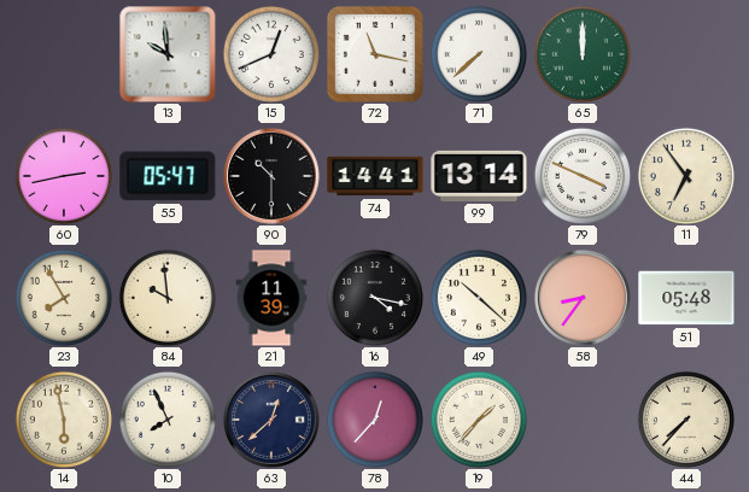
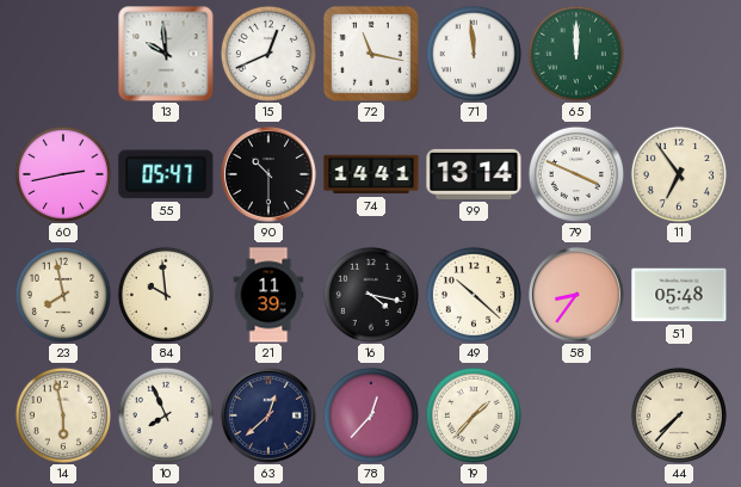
71: 7:38 -> 11:59 (474, 54)
23: 7:55 -> 7:58 (63, 295)
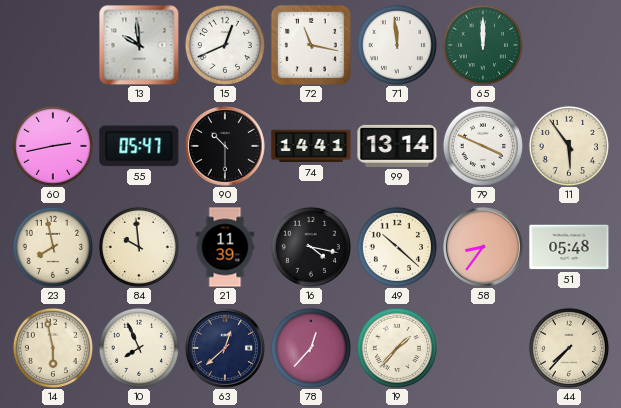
11: 6:54 -> 5:54 (569, 146)
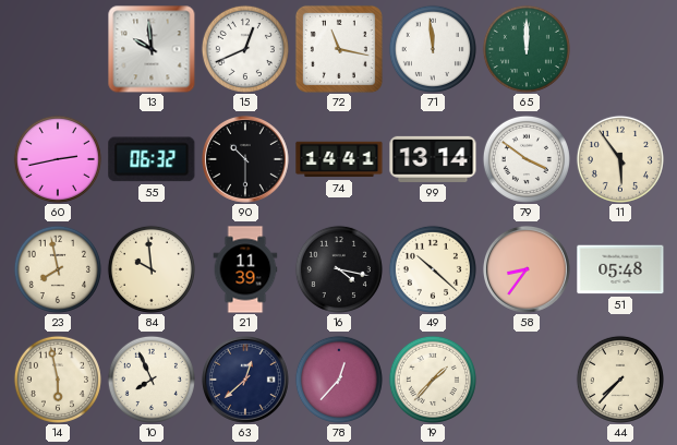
55: 05:47 -> 06:32 (152, 159)
79: 3:49 -> 3:51 (527, 159)
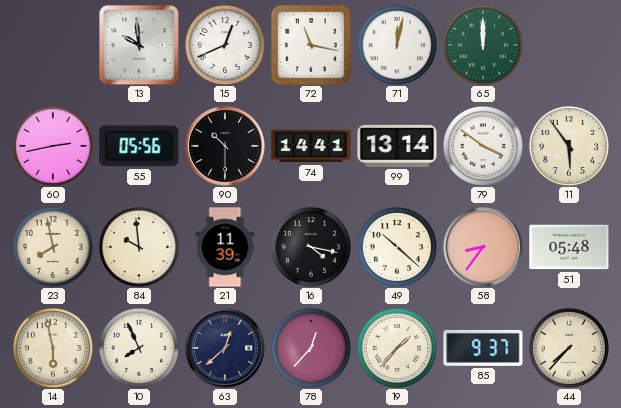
71: 11:59 -> 12:02 (397, 45)
55: 06:32 -> 05:56 (139, 146)
85: none -> 9:37 (483, 348)
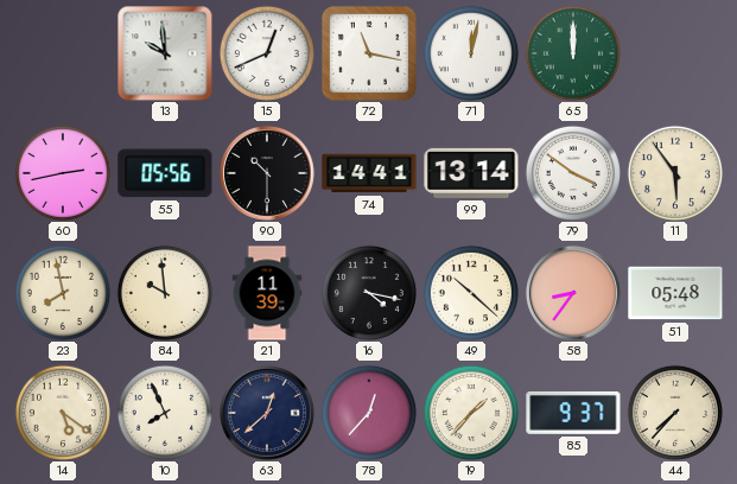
14: 5:58 -> 5:21 (63, 413)
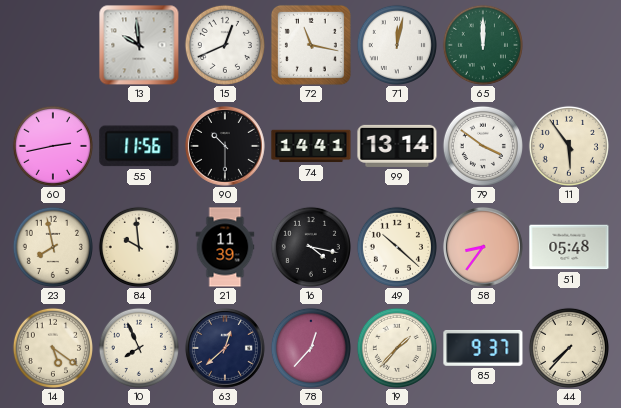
55: 05:56 -> 11:56 (139, 146)
